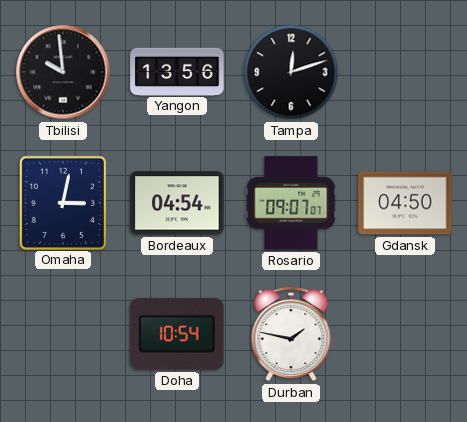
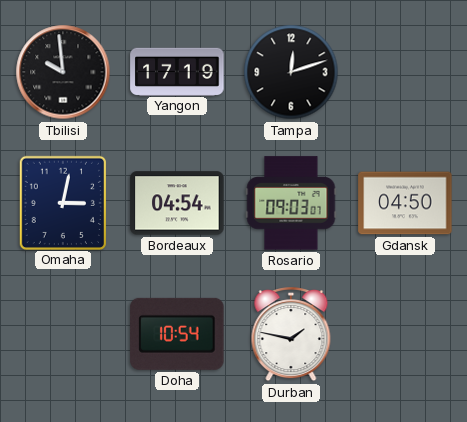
Yangon: 13:56 -> 17:19 (177, 71)
Rosario: 09:07 -> 09:03 (291, 203)
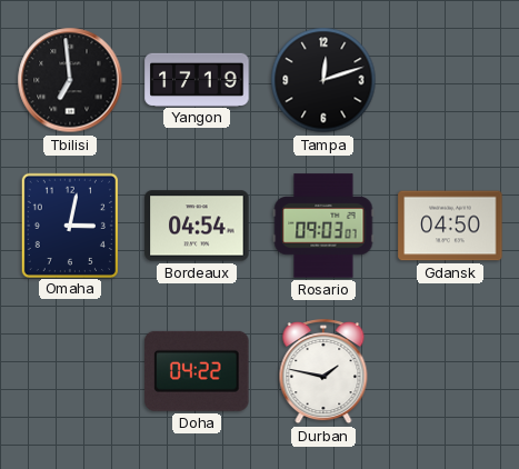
Tbilisi: 9:59 -> 6:59 (70, 80)
Doha: 10:54 -> 04:22 (197, 371)
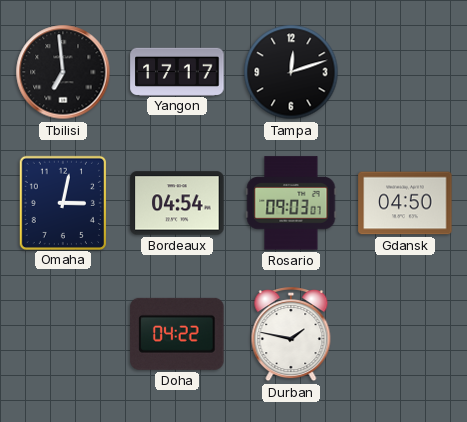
Yangon: 17:19 -> 17:17 (177, 71)
